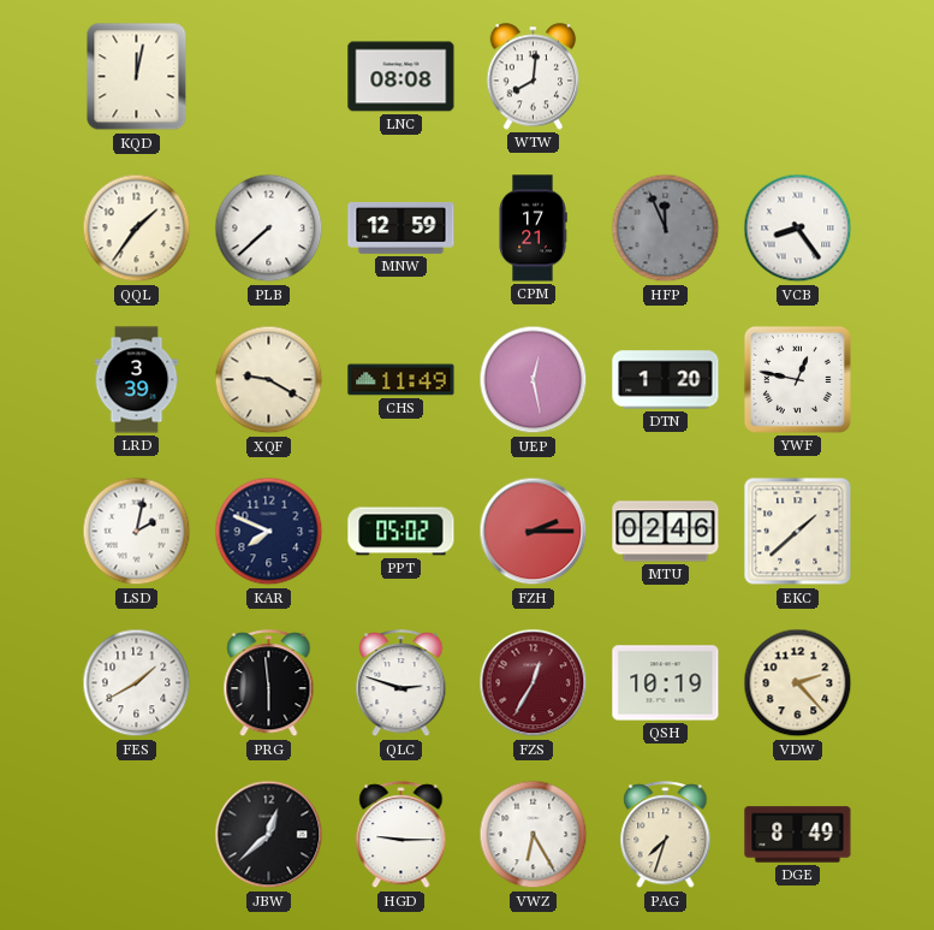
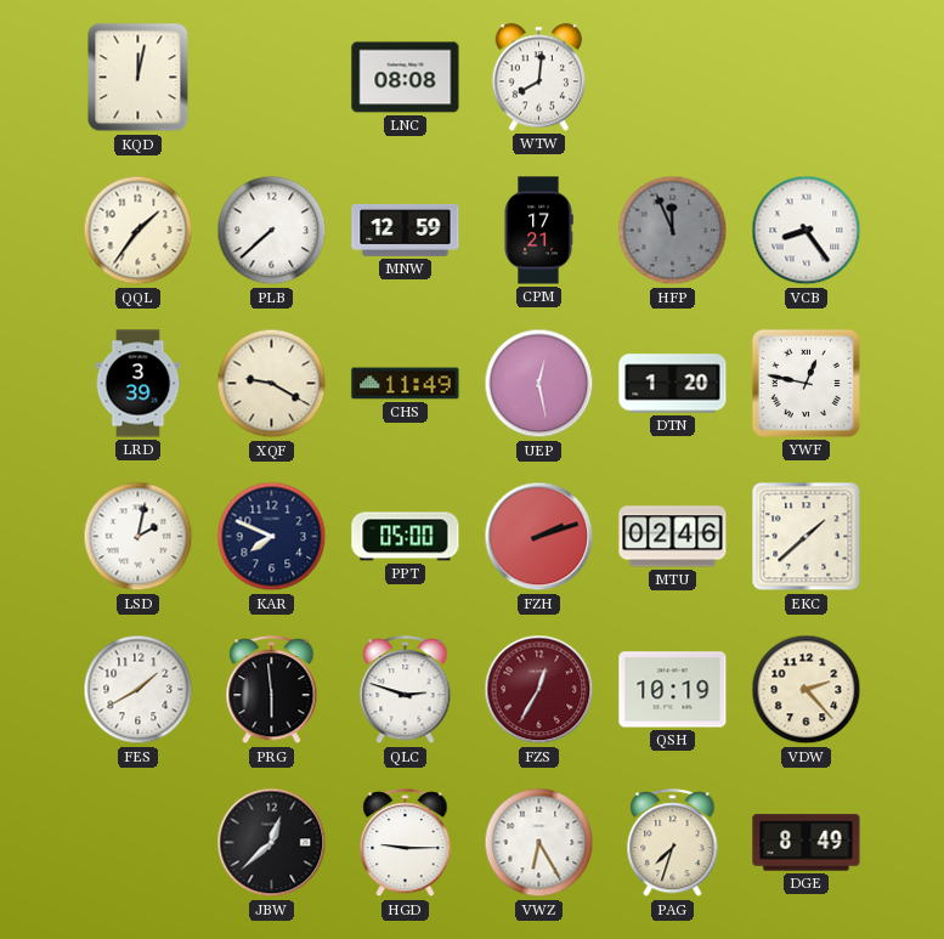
PPT: 05:02 -> 05:00 (406, 537)
FZH: 2:15 -> 2:12 (539, 537)
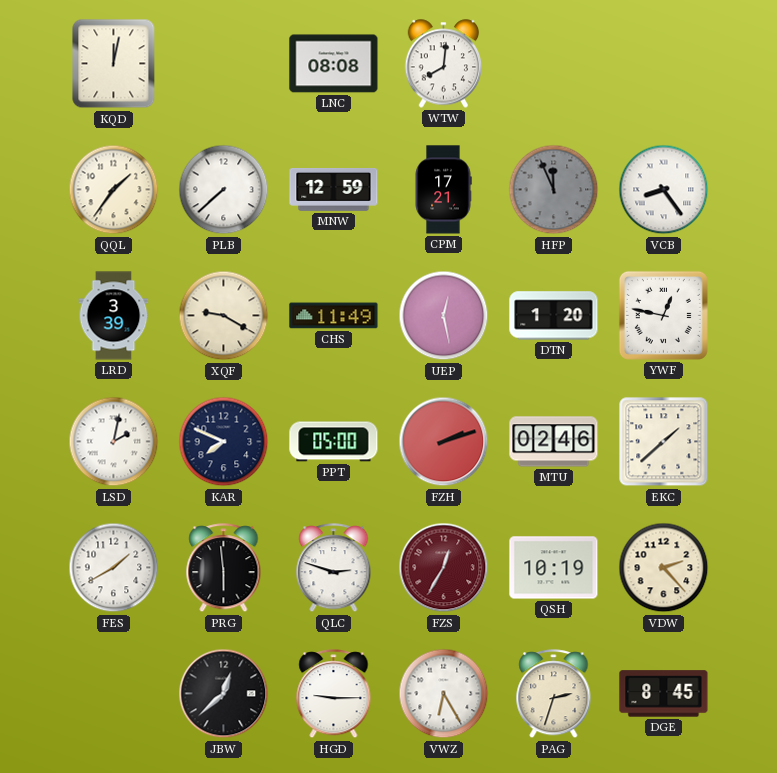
PAG: 7:33 -> 2:33 (554, 694)
DGE: 8:49 -> 8:45 (664, 694)
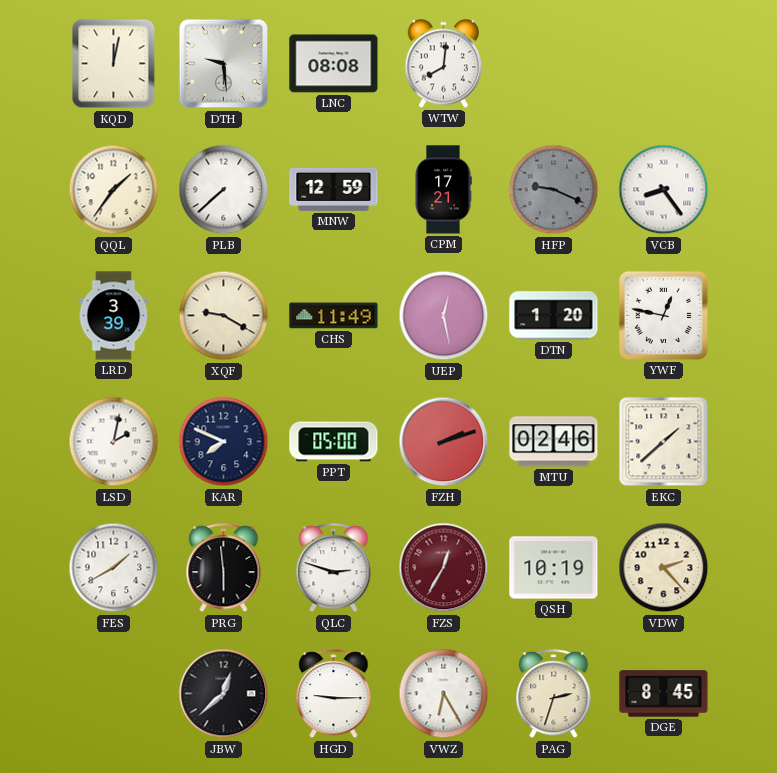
DTH: none -> 9:29 (224, 64)
HFP: 11:56 -> 9:19 (554, 190)
